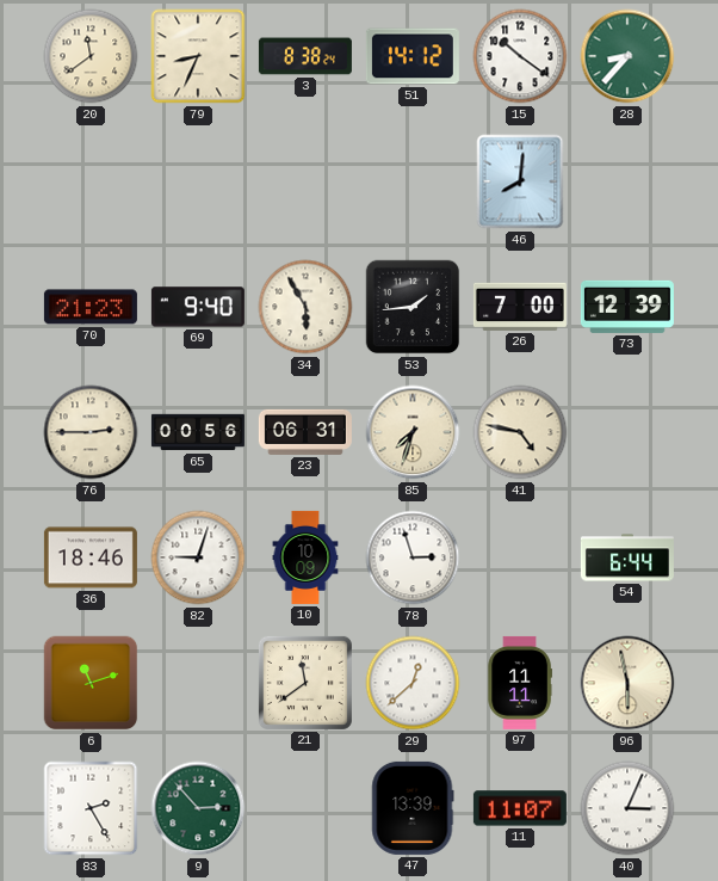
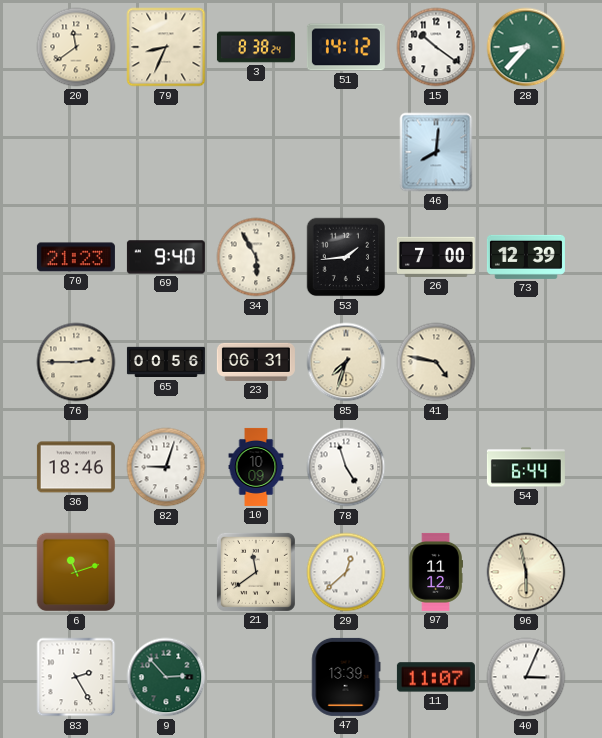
78: 2:57 -> 4:57 (346, 467)
97: 11:11 -> 11:12 (436, 572)
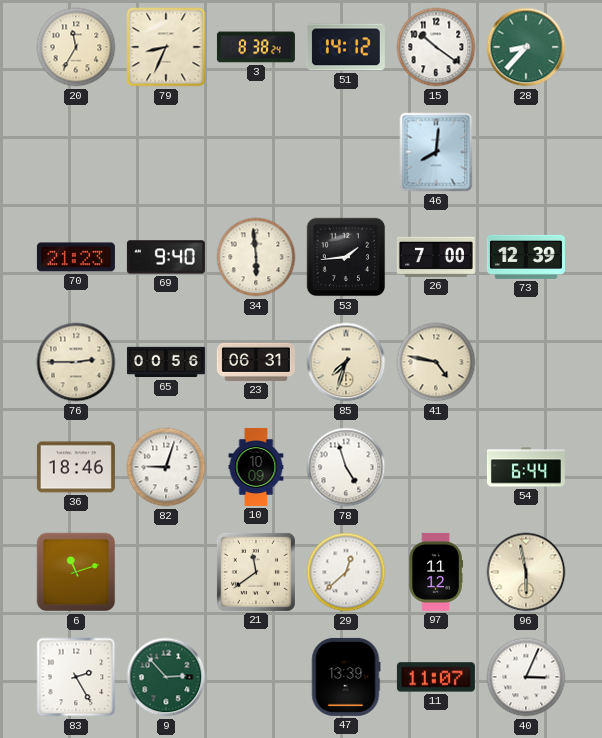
20: 11:39 -> 11:35 (76, 47)
34: 5:55 -> 5:59 (256, 257)
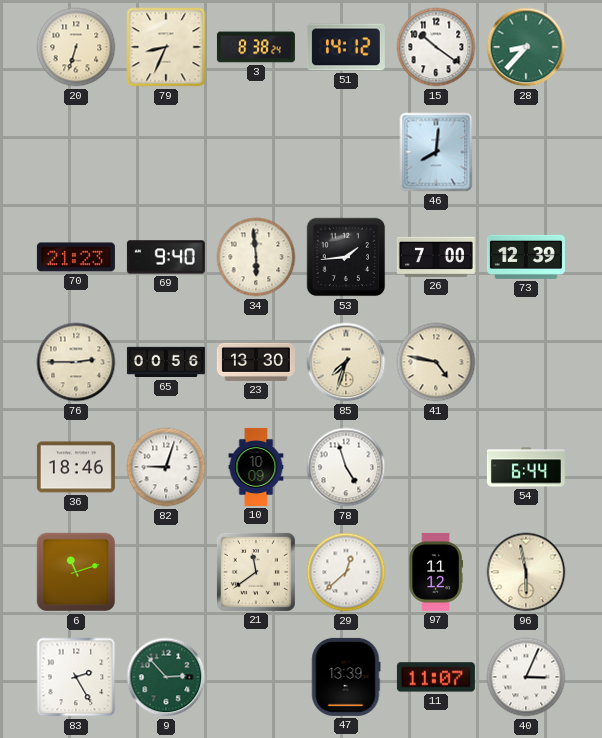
20: 11:35 -> 6:33 (76, 47)
23: 06:31 -> 13:30 (256, 362)
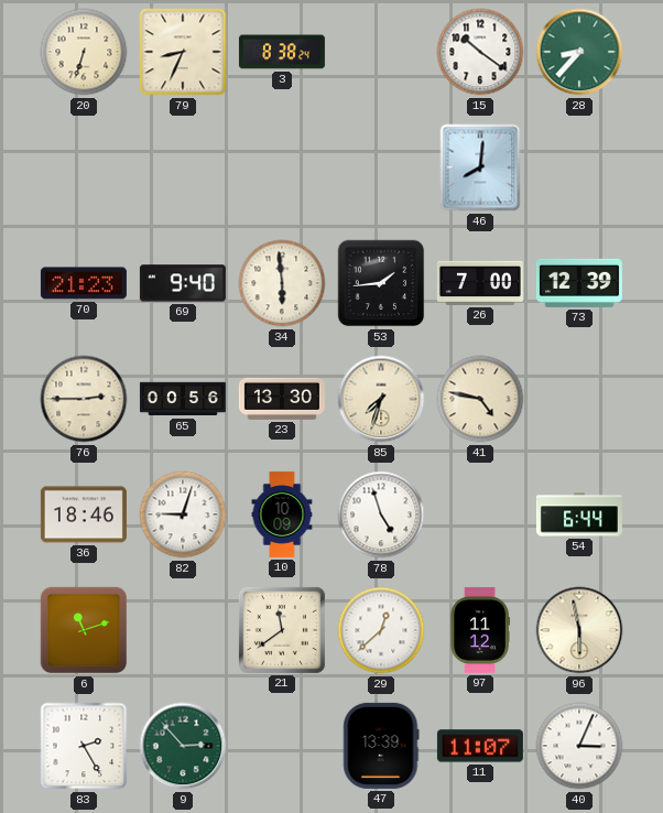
51: 14:12 -> none (346, 47)
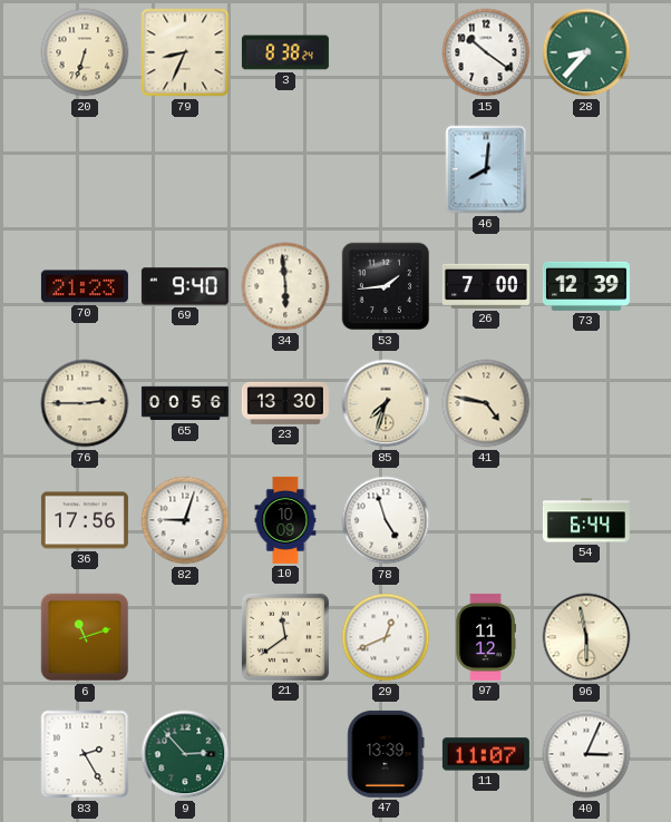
36: 18:46 -> 17:56 (85, 520)
29: 12:38 -> 12:41 (386, 637)
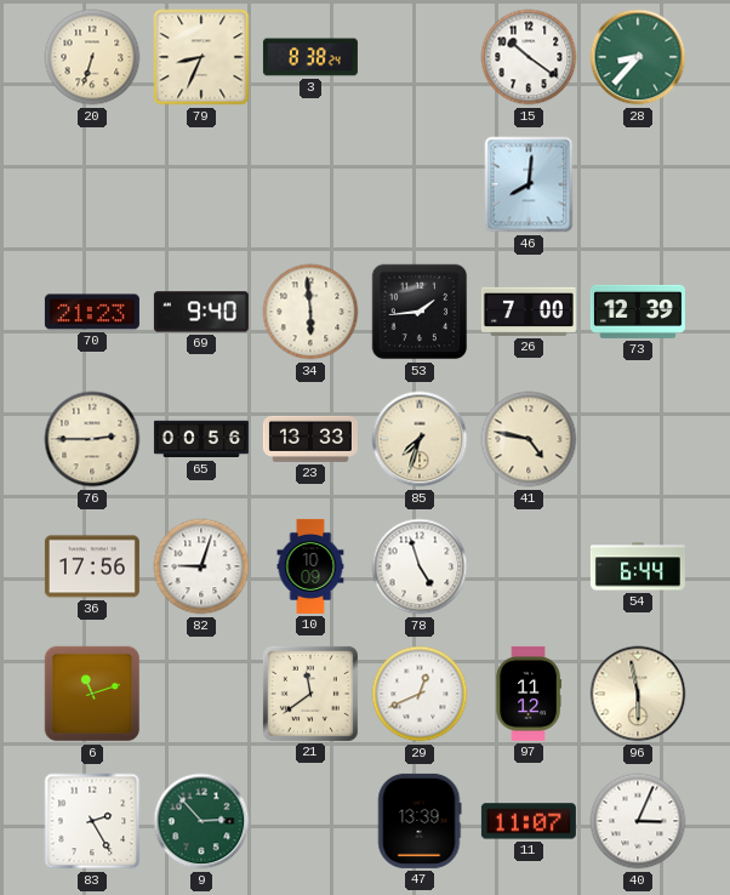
23: 13:30 -> 13:33 (310, 439)
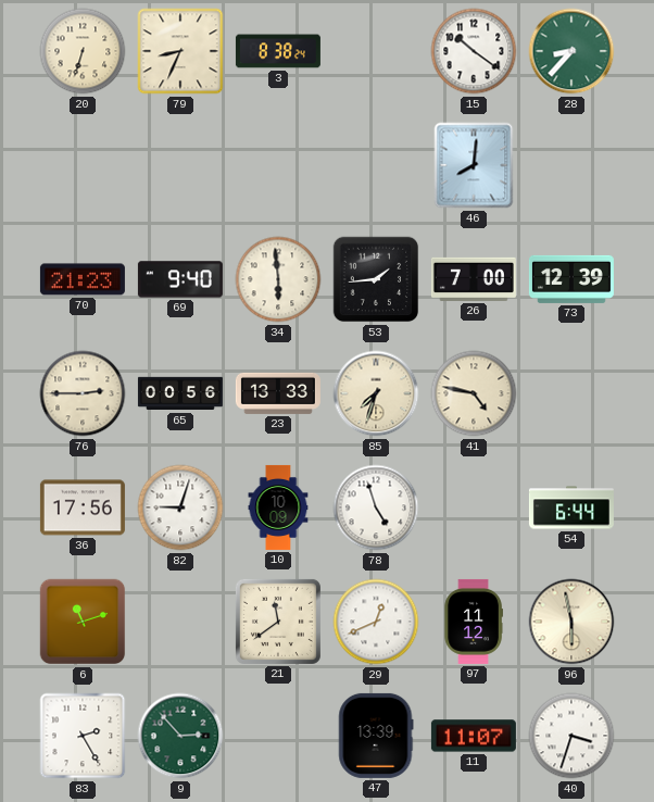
40: 3:04 -> 3:33 (571, 736)
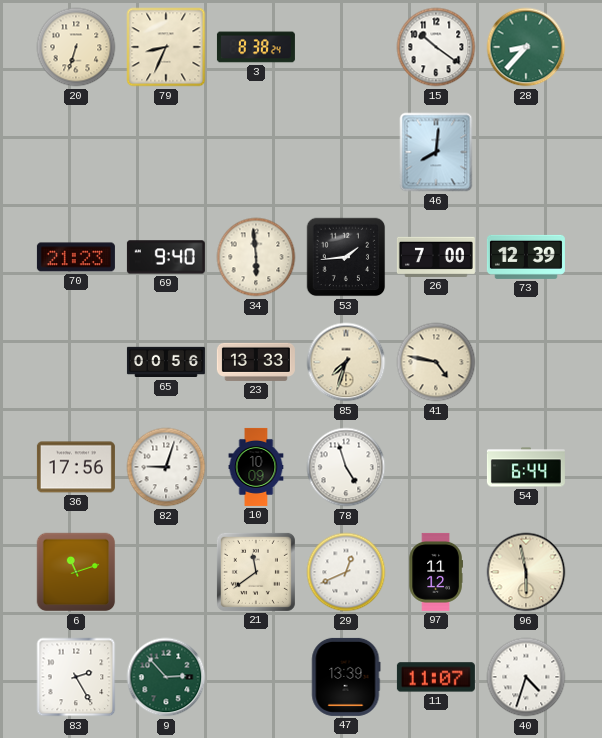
76: 2:45 -> none (83, 393)
40: 3:33 -> 4:33 (526, 677)
